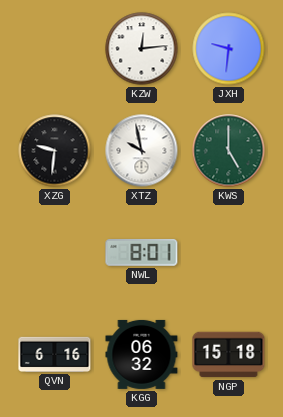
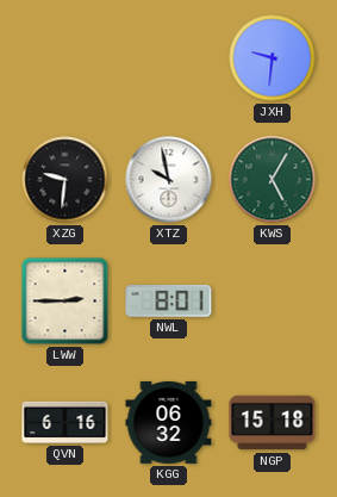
KZW: 12:14 -> none (142, 49)
KWS: 5:00 -> 5:05 (273, 180)
LWW: none -> 2:45 (65, 302)
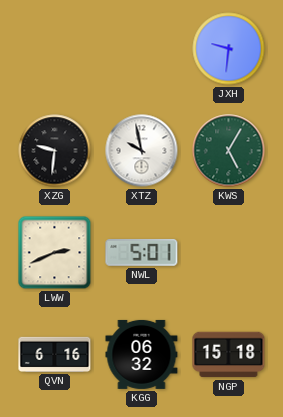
LWW: 2:45 -> 2:41 (55, 253)
NWL: 8:01 -> 5:01 (142, 252)
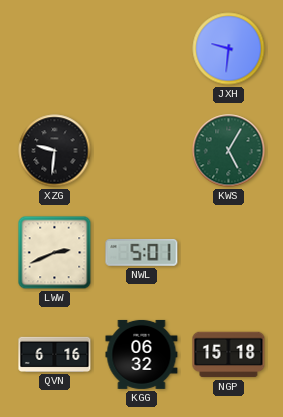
XTZ: 9:58 -> none (142, 151)
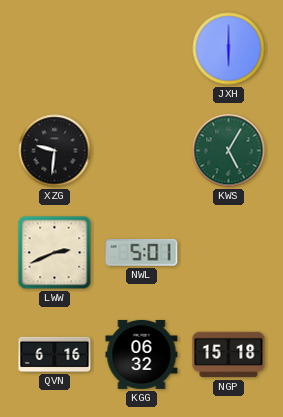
JXH: 9:31 -> 6:00 (229, 49)
